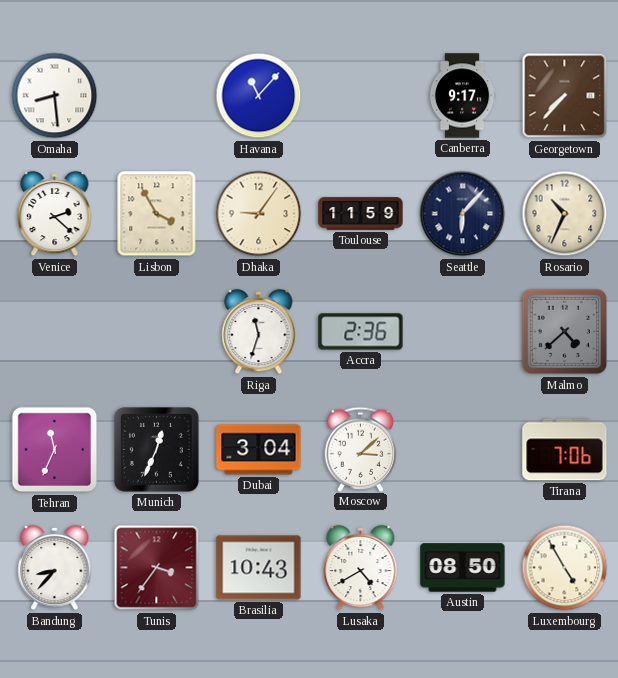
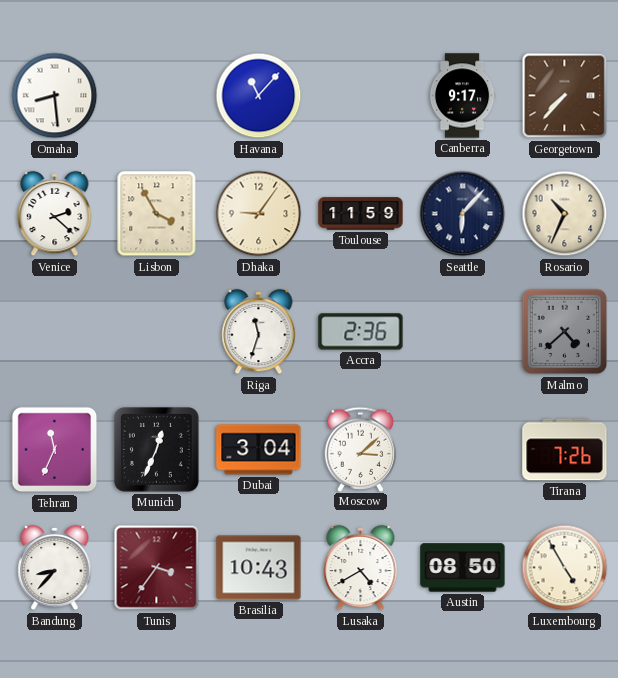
Tirana: 7:06 -> 7:26 (565, 450)
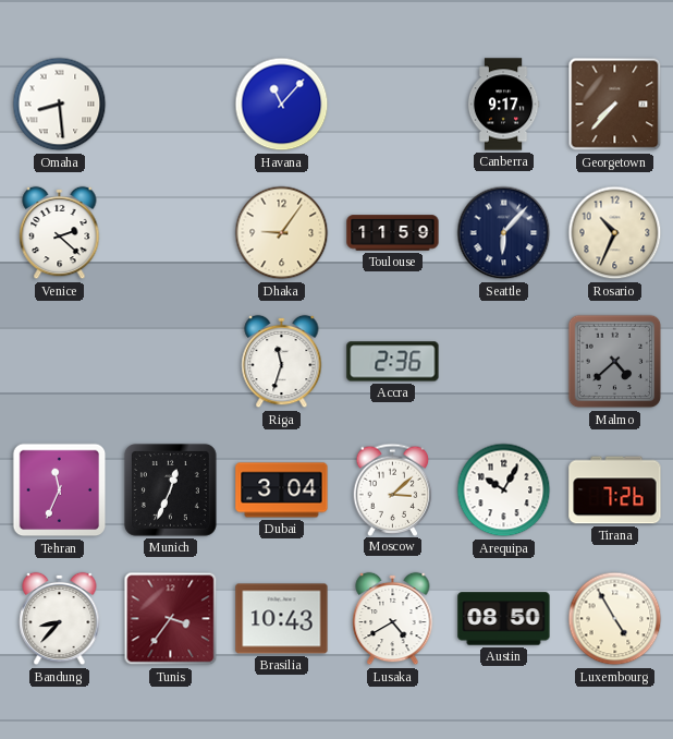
Lisbon: 3:55 -> none (157, 214)
Arequipa: none -> 10:05 (504, 490)
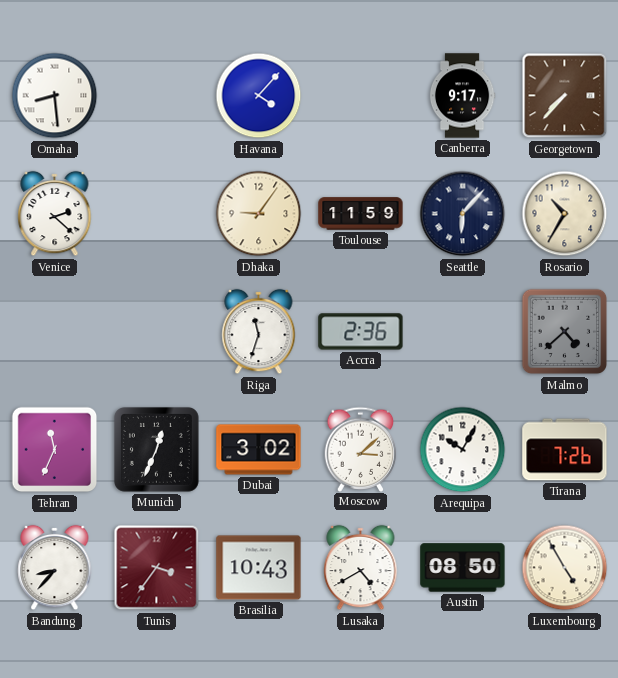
Havana: 11:07 -> 4:07 (259, 96)
Rosario: 10:34 -> 10:35 (565, 214)
Dubai: 3:04 -> 3:02 (259, 450)
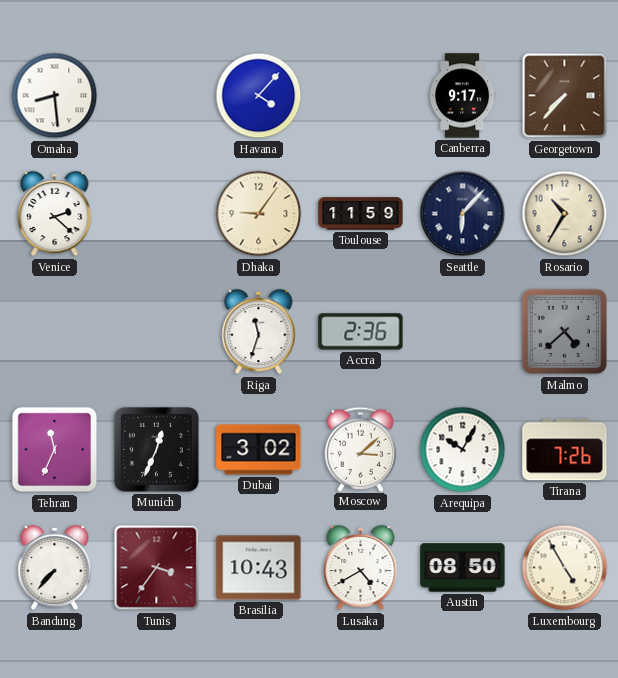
Bandung: 8:37 -> 7:37 (55, 568)
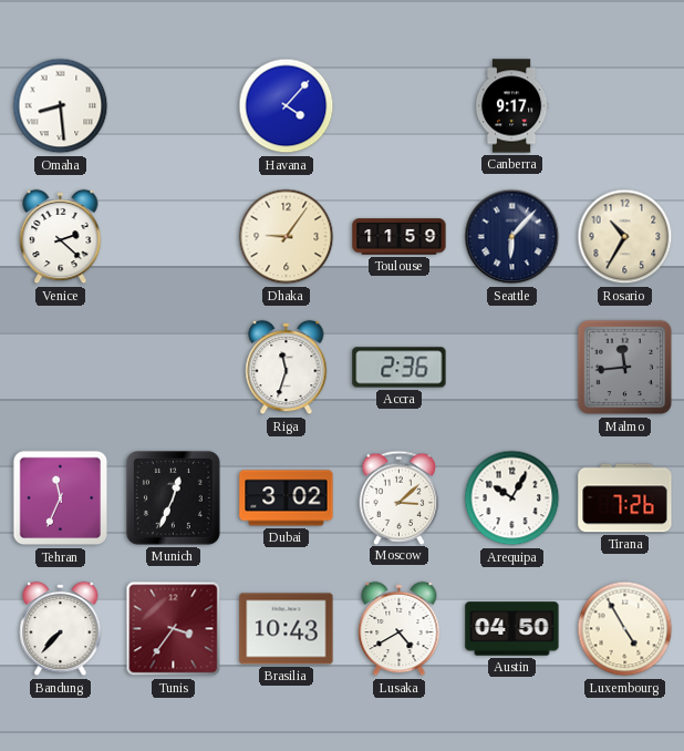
Georgetown: 7:37 -> none (565, 96)
Malmo: 4:38 -> 11:44 (625, 368)
Austin: 08:50 -> 04:50 (512, 629)
